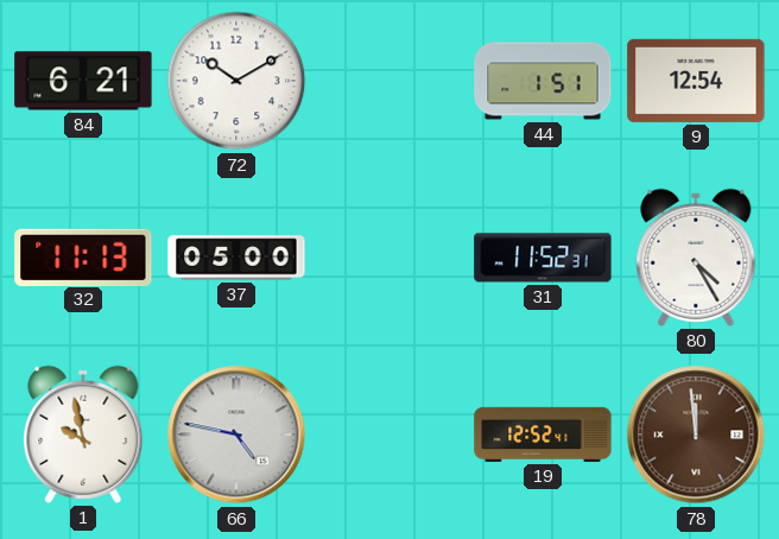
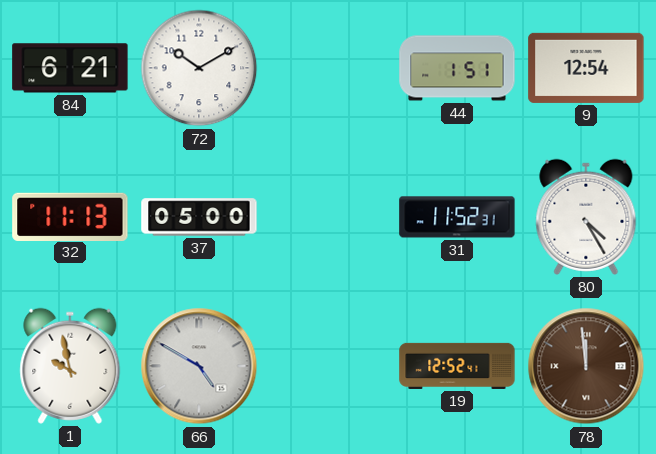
66: 4:47 -> 4:50 (199, 366)
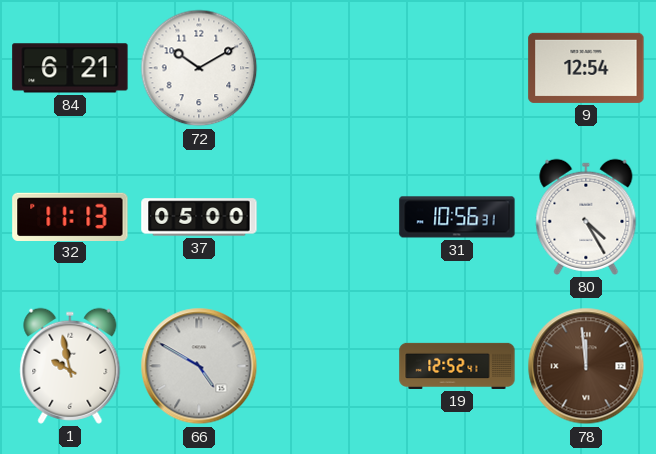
44: 1:51 -> none (457, 68)
31: 11:52 -> 10:56 (457, 217)
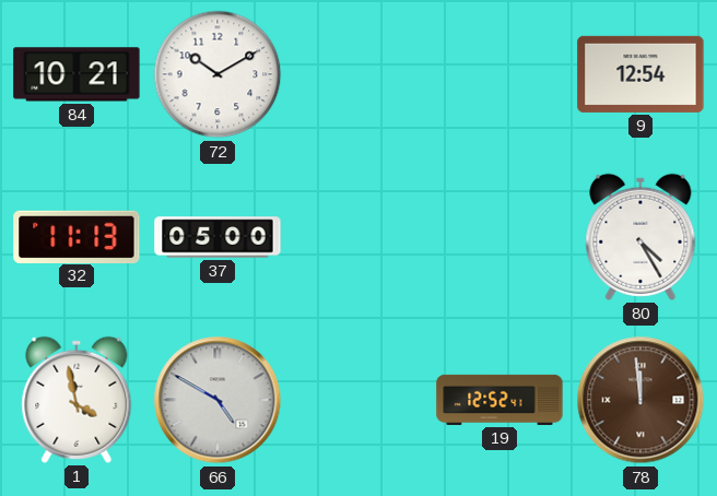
84: 6:21 -> 10:21 (77, 74)
31: 10:56 -> none (457, 217)
1: 9:58 -> 3:58 (77, 400)
